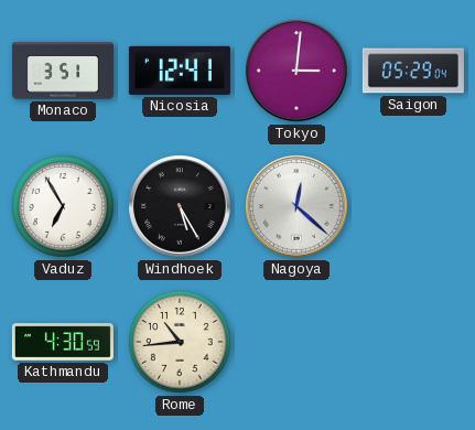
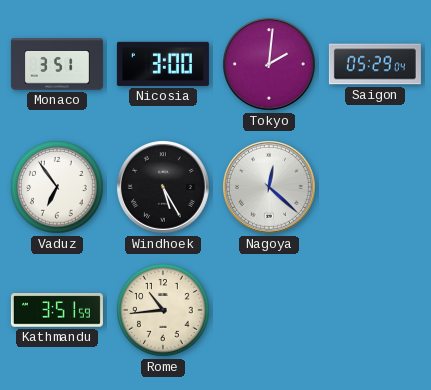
Nicosia: 12:41 -> 3:00 (163, 64)
Tokyo: 3:01 -> 2:01 (270, 65)
Vaduz: 6:55 -> 6:54 (57, 187)
Kathmandu: 4:30 -> 3:51 (57, 310)
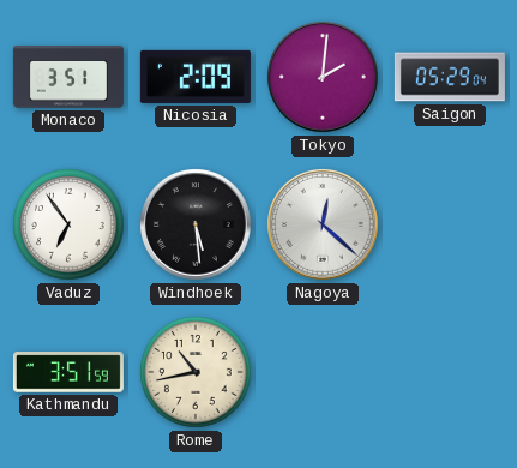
Nicosia: 3:00 -> 2:09 (196, 77)
Windhoek: 5:25 -> 5:29 (197, 226)
Rome: 10:44 -> 10:43 (196, 372)
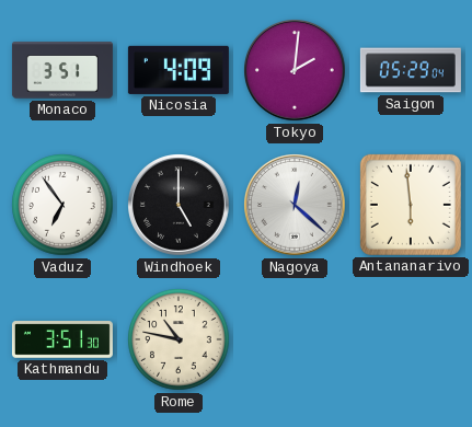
Nicosia: 2:09 -> 4:09 (179, 70)
Windhoek: 5:29 -> 5:00 (180, 206)
Antananarivo: none -> 5:59 (411, 205)
Kathmandu: 3:51:59 -> 3:51:30 (62, 339)
Rome: 10:43 -> 10:47 (179, 339)
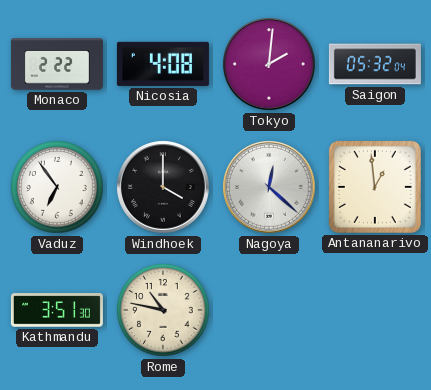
Monaco: 3:51 -> 2:22 (57, 64)
Nicosia: 4:09 -> 4:08 (163, 64)
Saigon: 05:29 -> 05:32 (375, 64)
Windhoek: 5:00 -> 4:00 (164, 188)
Antananarivo: 5:59 -> 12:59 (375, 187)
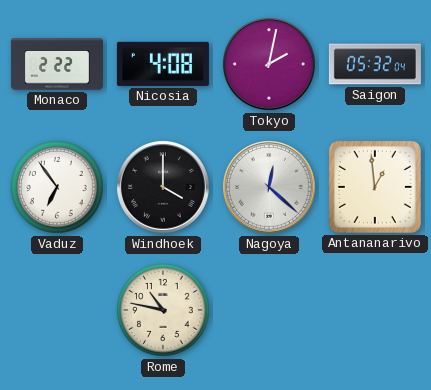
Tokyo: 2:01 -> 2:02 (270, 65)
Kathmandu: 3:51 -> none (57, 310)
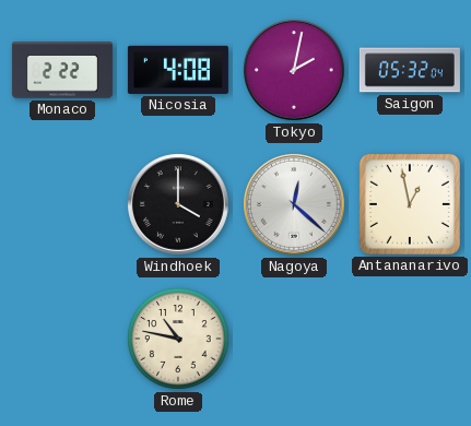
Vaduz: 6:54 -> none (57, 187)
Antananarivo: 12:59 -> 12:58 (410, 204)
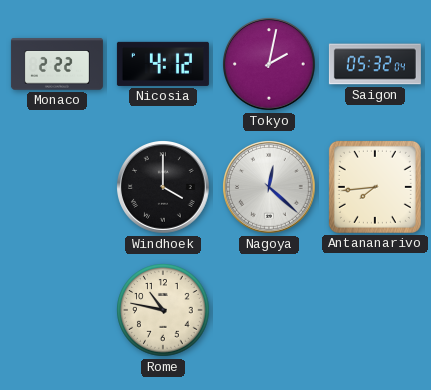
Nicosia: 4:08 -> 4:12 (163, 64)
Antananarivo: 12:58 -> 7:44 (375, 187)
